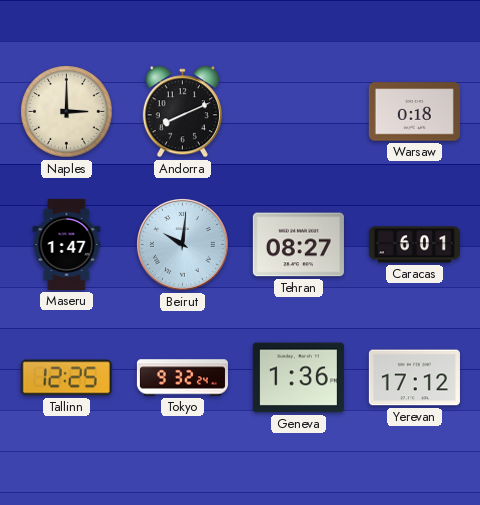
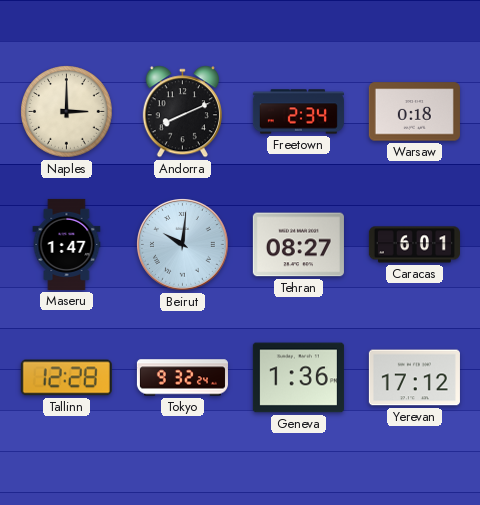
Freetown: none -> 2:34 (298, 112)
Tallinn: 12:25 -> 12:28 (66, 378)
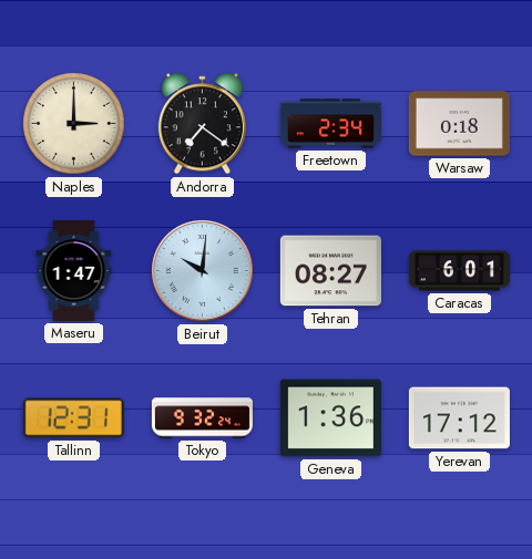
Andorra: 8:11 -> 7:21 (202, 124)
Tallinn: 12:28 -> 12:31 (73, 418)
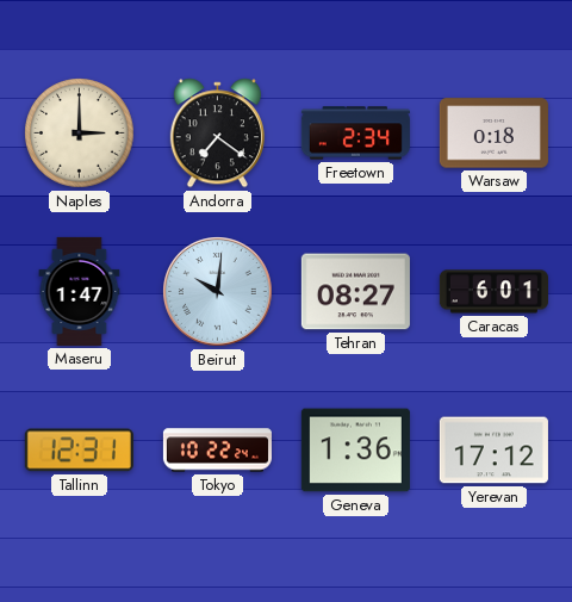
Tokyo: 9:32 -> 10:22 (217, 451)
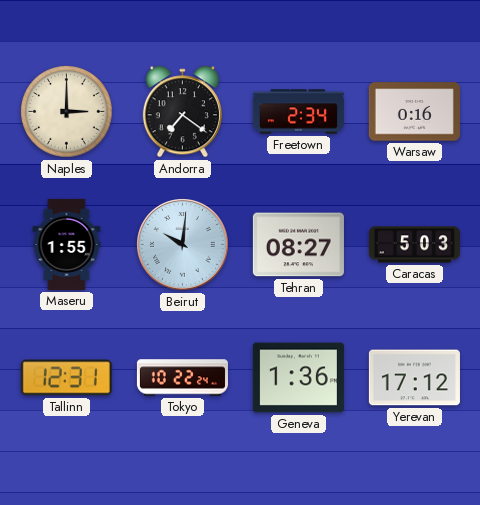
Warsaw: 0:18 -> 0:16 (414, 112)
Maseru: 1:47 -> 1:55 (67, 244)
Caracas: 6:01 -> 5:03 (414, 245)
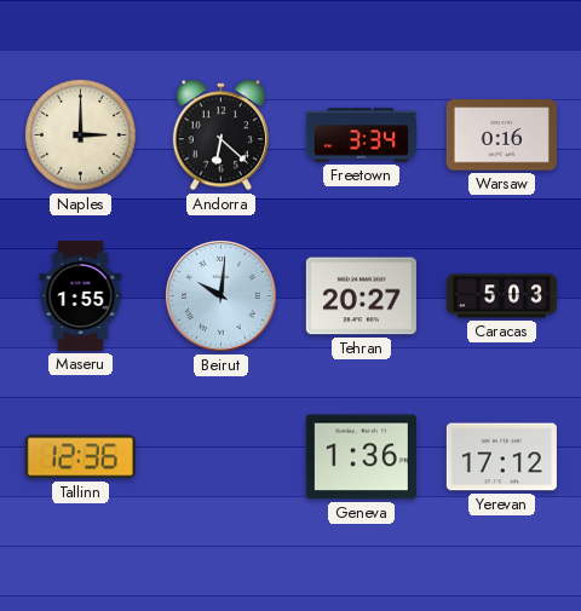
Andorra: 7:21 -> 6:22 (220, 136)
Freetown: 2:34 -> 3:34 (361, 136)
Tehran: 08:27 -> 20:27 (361, 296)
Tallinn: 12:31 -> 12:36 (80, 457)
Tokyo: 10:22 -> none (182, 378)
